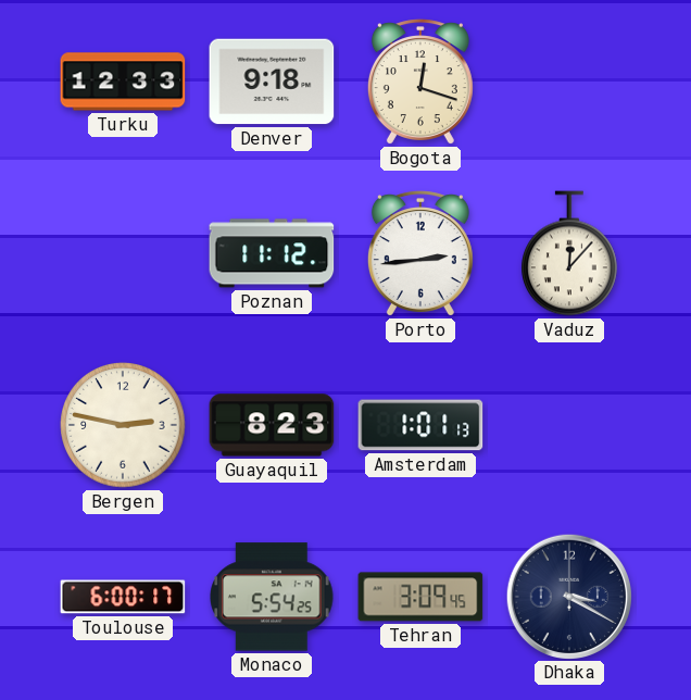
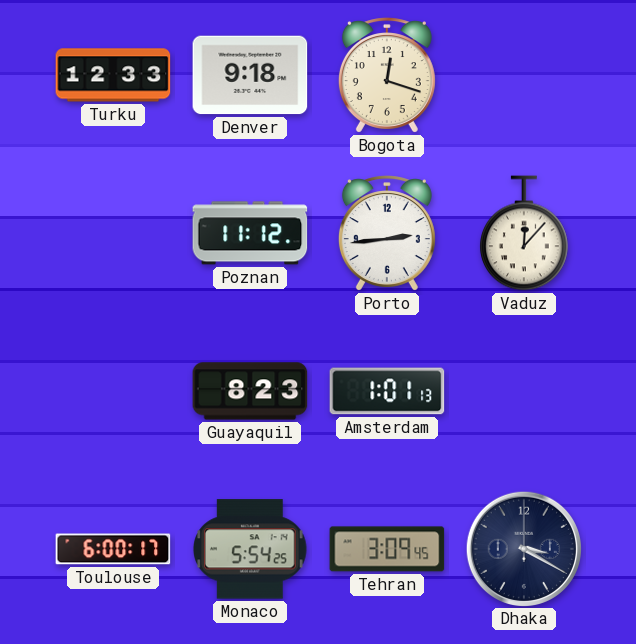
Bergen: 2:47 -> none (123, 425)
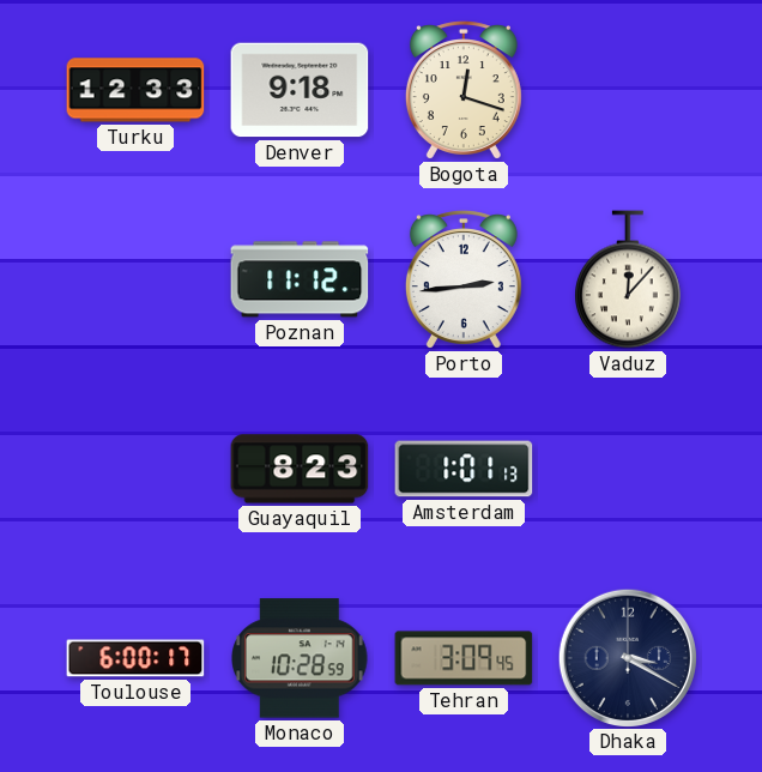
Monaco: 5:54 -> 10:28 (301, 658)
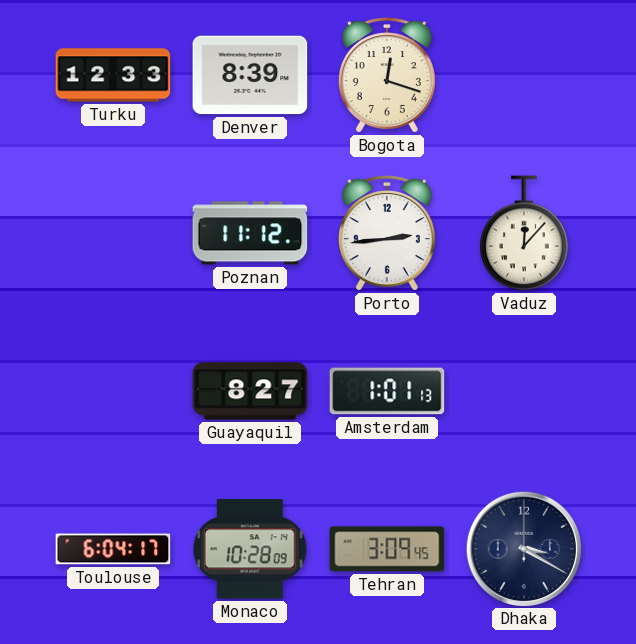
Denver: 9:18 -> 8:39 (250, 75)
Guayaquil: 8:23 -> 8:27 (250, 391)
Toulouse: 6:00 -> 6:04 (113, 549)
Monaco: 10:28:59 -> 10:28:09 (251, 549)
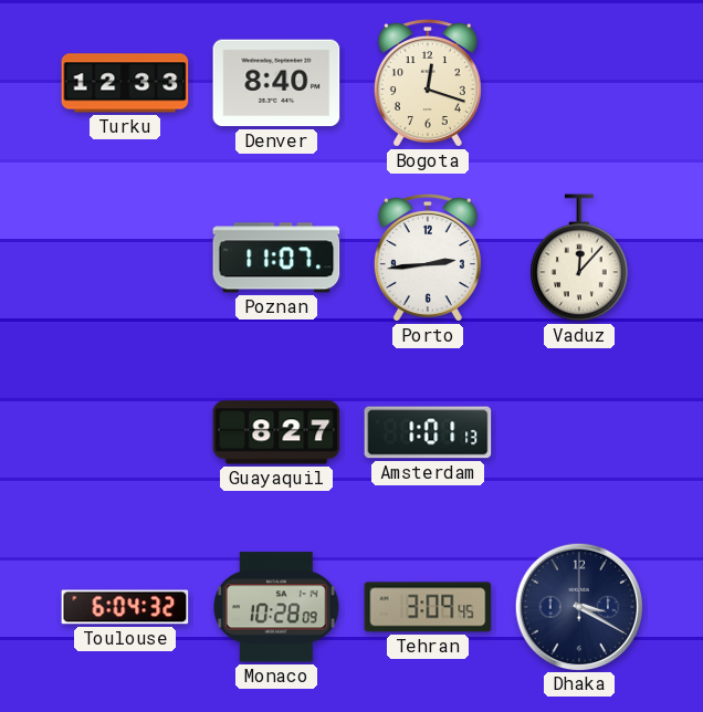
Denver: 8:39 -> 8:40 (276, 83)
Poznan: 11:12 -> 11:07 (276, 258)
Toulouse: 6:04:17 -> 6:04:32 (125, 607)
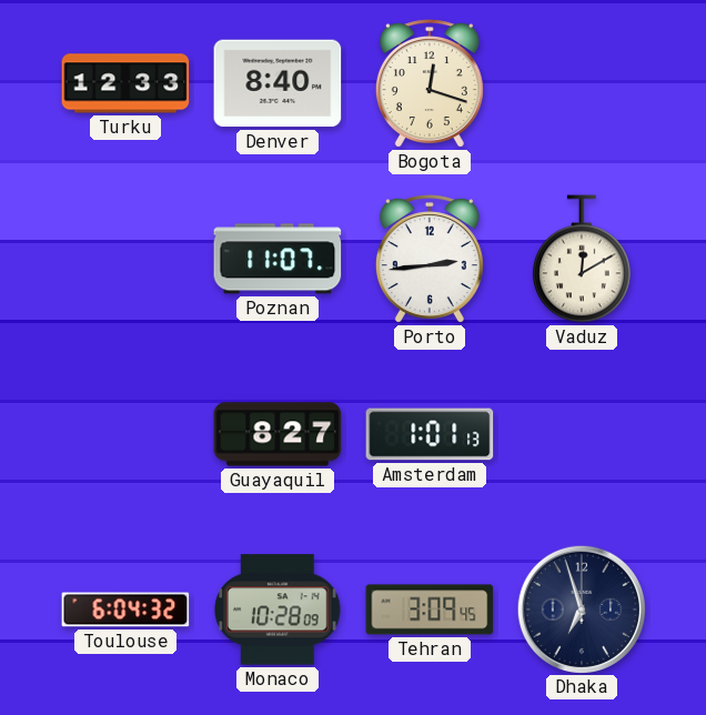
Vaduz: 12:07 -> 12:10 (583, 259)
Dhaka: 3:20 -> 6:57 (581, 608)
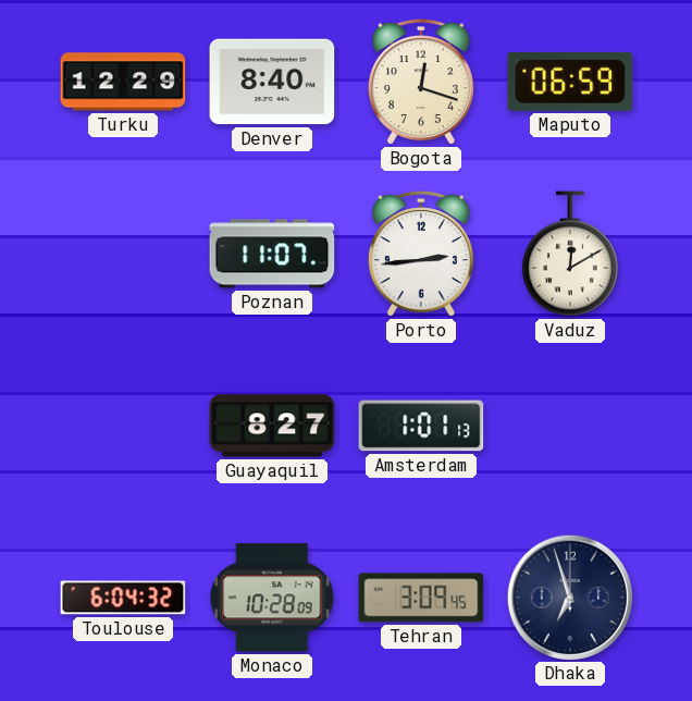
Turku: 12:33 -> 12:29 (123, 82)
Maputo: none -> 06:59 (570, 82)
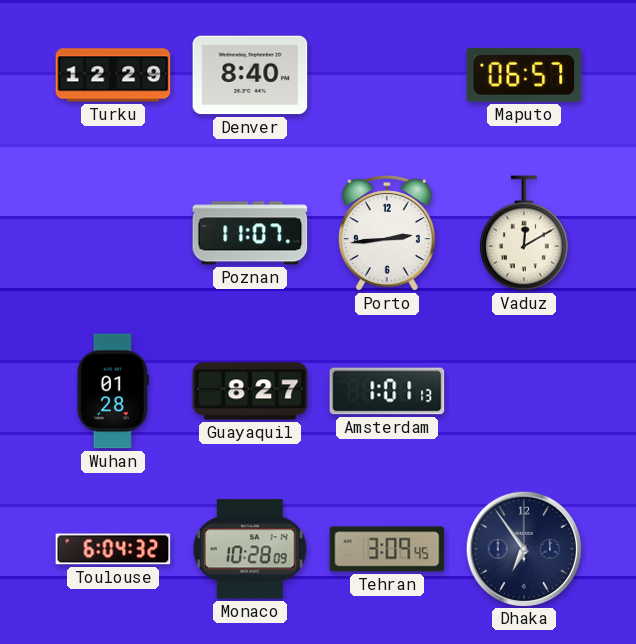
Bogota: 12:18 -> none (421, 82)
Maputo: 06:59 -> 06:57 (524, 75)
Wuhan: none -> 01:28 (113, 391)
Dhaka: 6:57 -> 6:54 (523, 548)
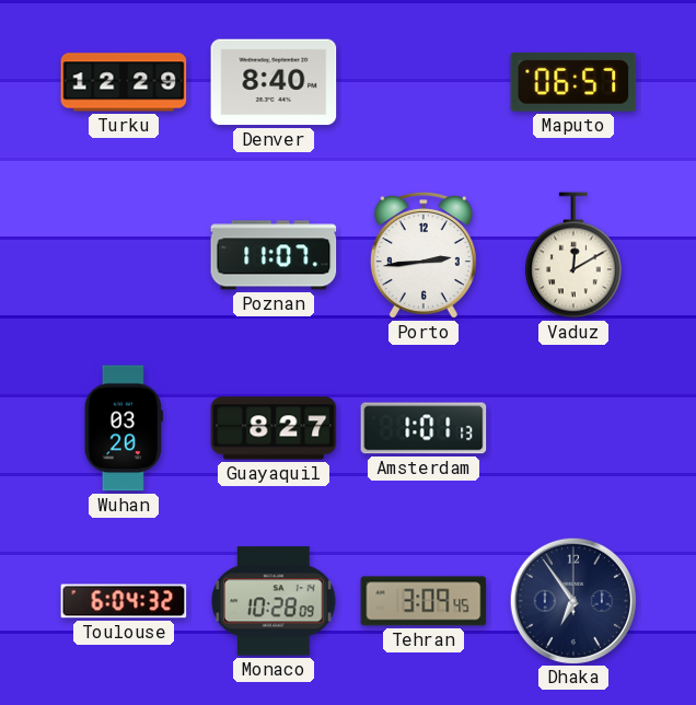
Wuhan: 01:28 -> 03:20 (124, 428)
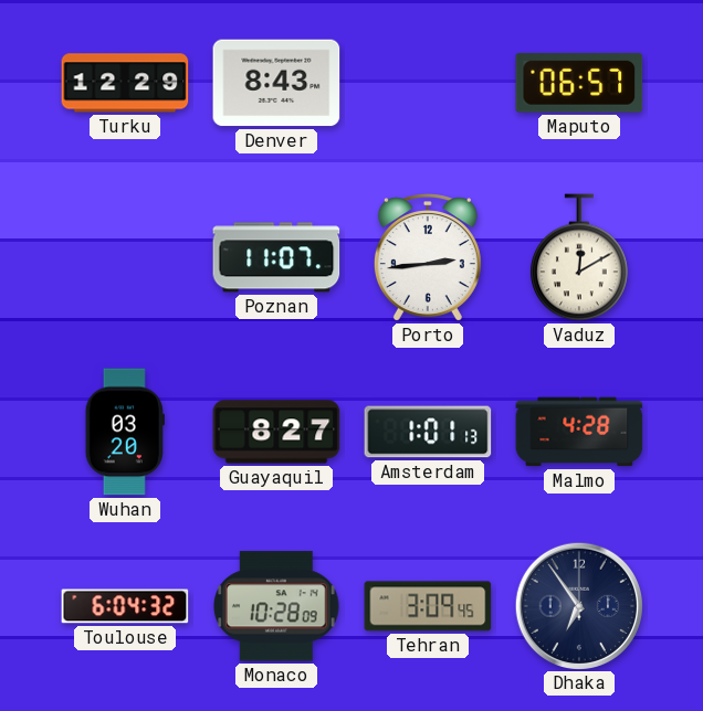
Denver: 8:40 -> 8:43 (276, 83)
Malmo: none -> 4:28 (579, 432)
